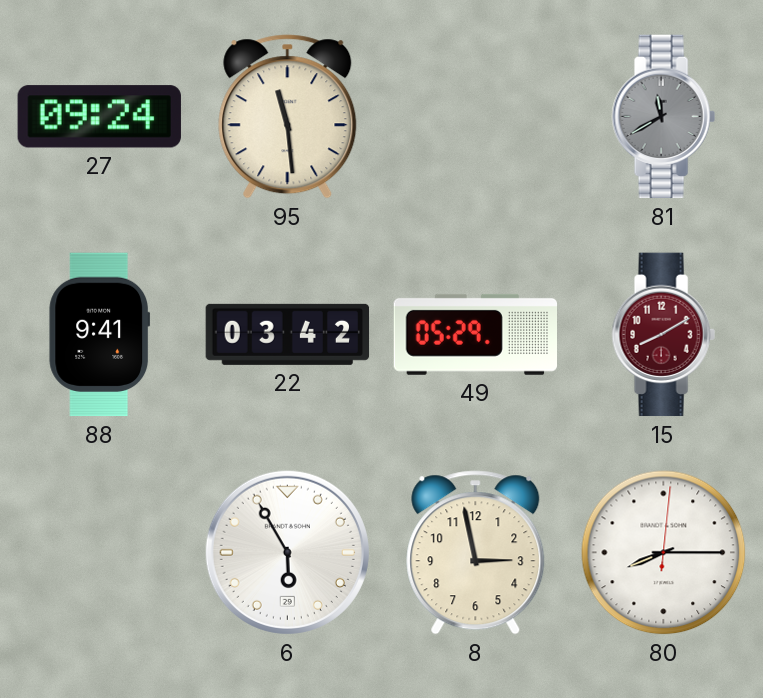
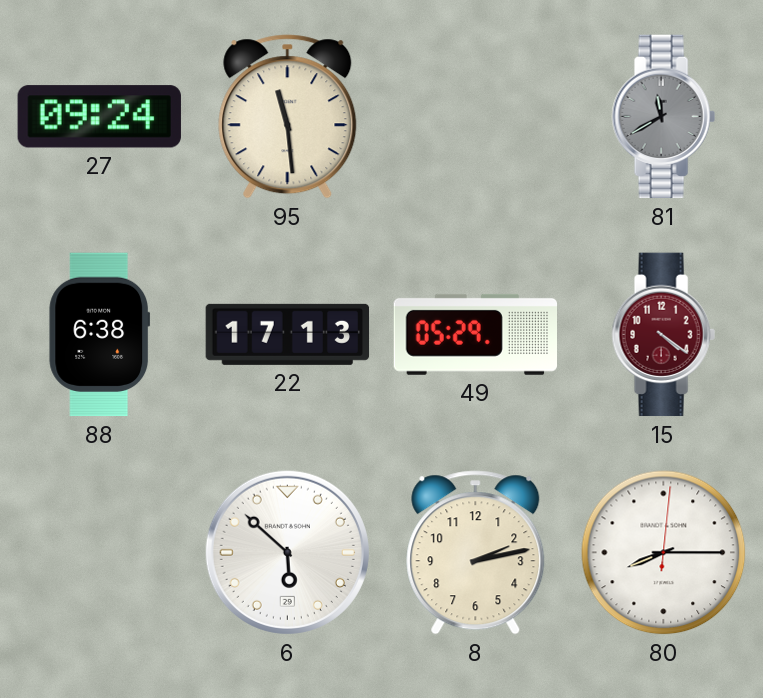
88: 9:41 -> 6:38 (100, 335)
22: 03:42 -> 17:13 (288, 334)
15: 8:10 -> 4:21 (663, 335)
6: 5:55 -> 5:52 (287, 552)
8: 2:58 -> 2:13 (476, 553)
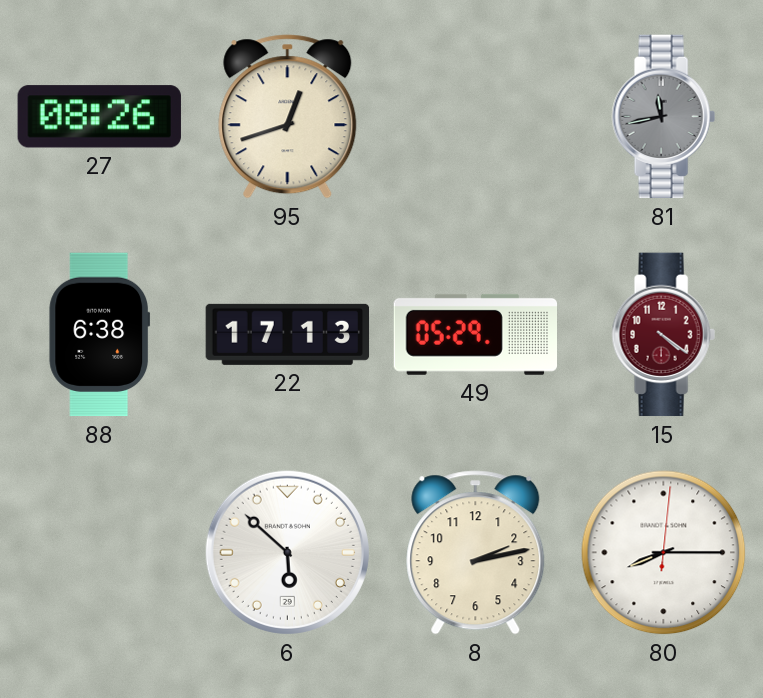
27: 09:24 -> 08:26 (99, 117)
95: 11:29 -> 12:42 (288, 117)
81: 11:40 -> 11:43 (663, 117)
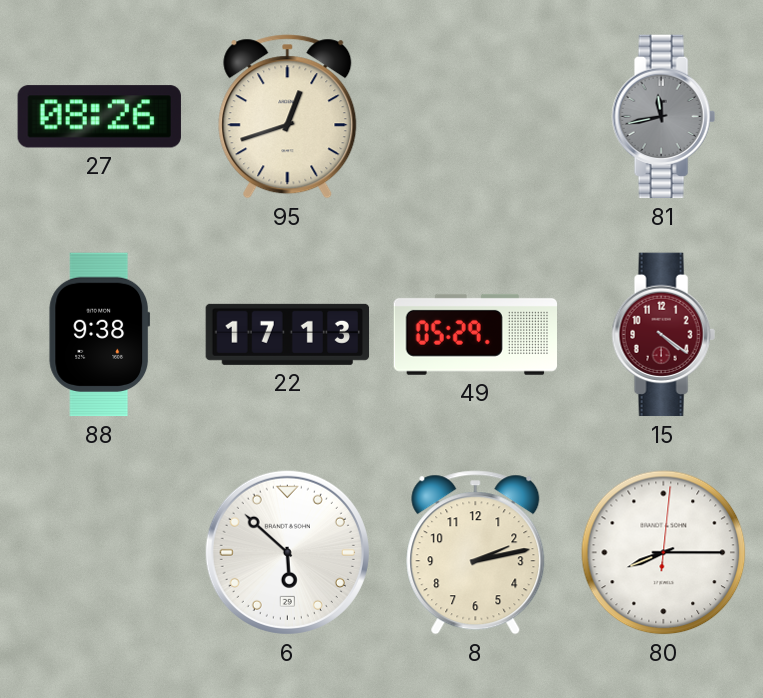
88: 6:38 -> 9:38 (100, 335)
